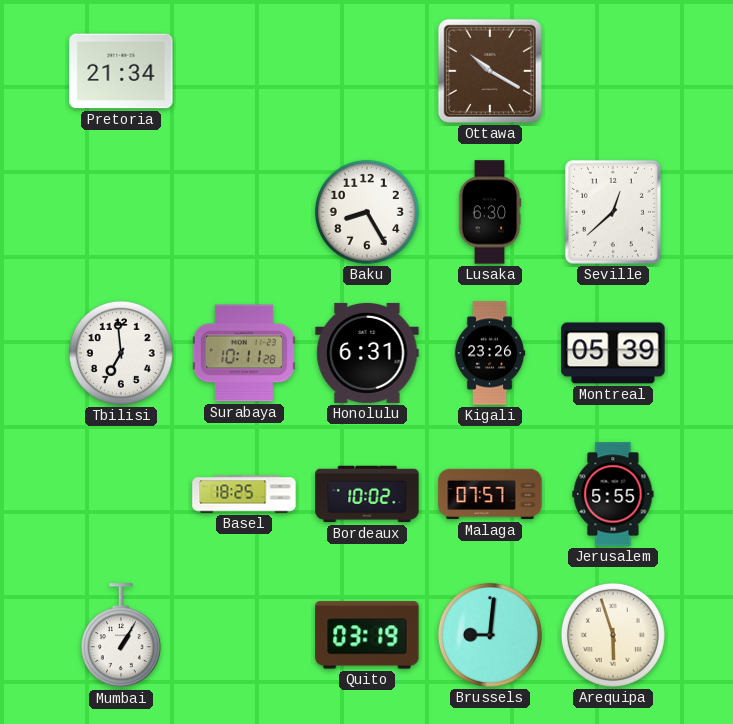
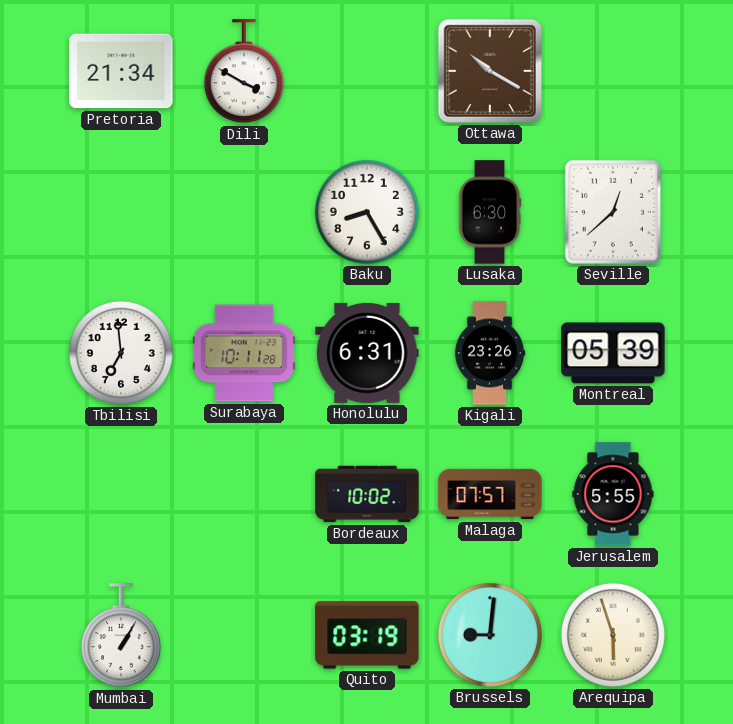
Dili: none -> 3:50 (244, 72)
Basel: 18:25 -> none (244, 494)
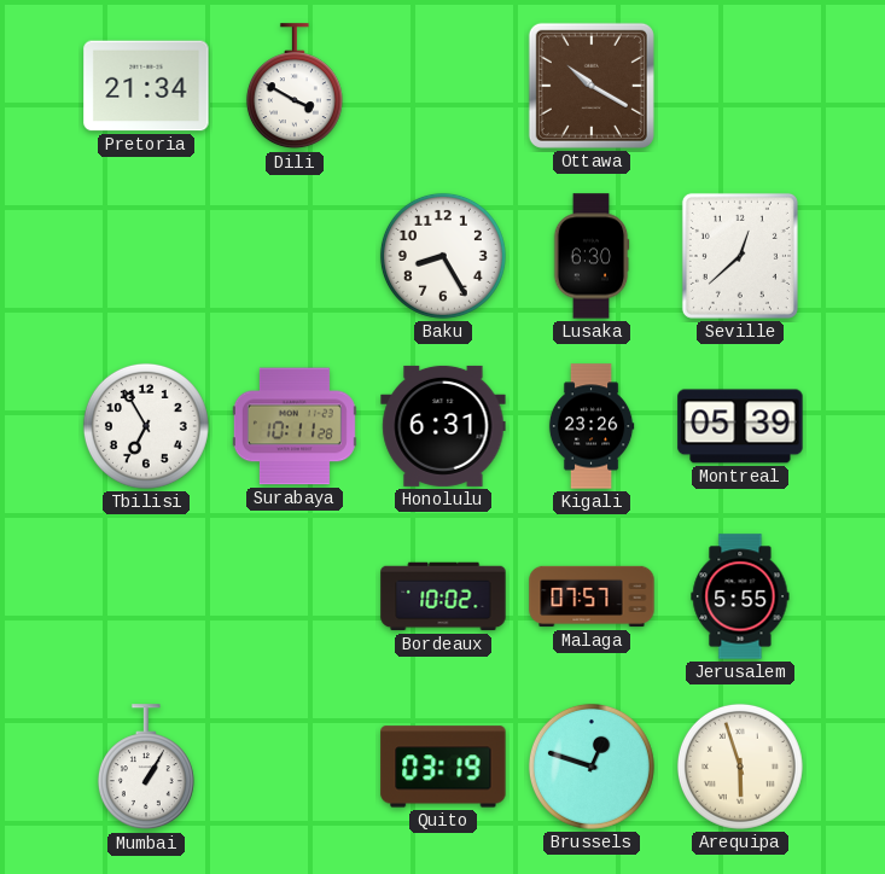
Tbilisi: 6:59 -> 6:55 (146, 426)
Brussels: 9:01 -> 12:48 (592, 767)
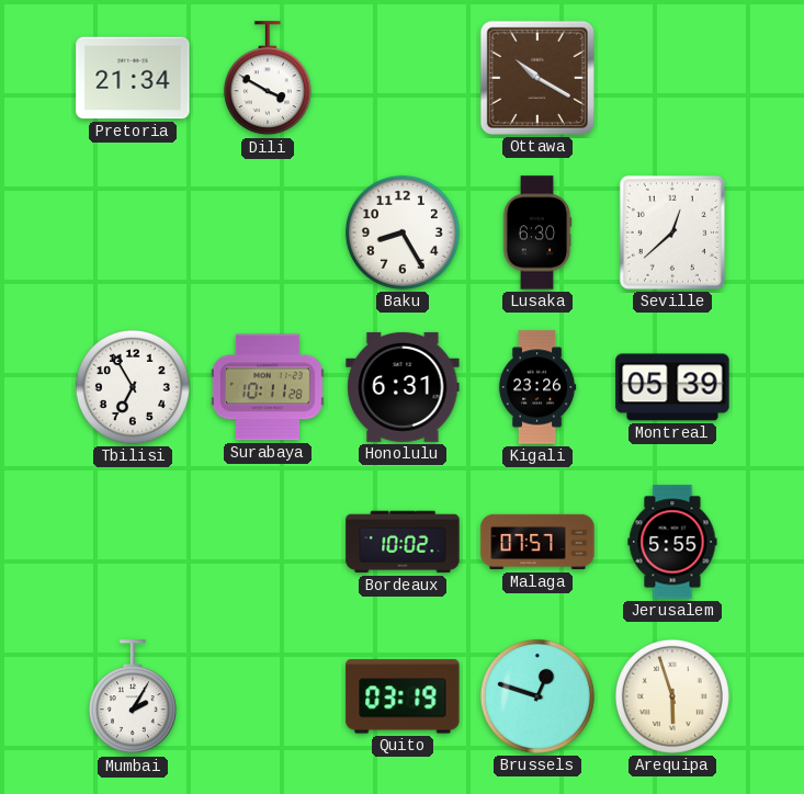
Mumbai: 1:05 -> 2:05 (133, 697)
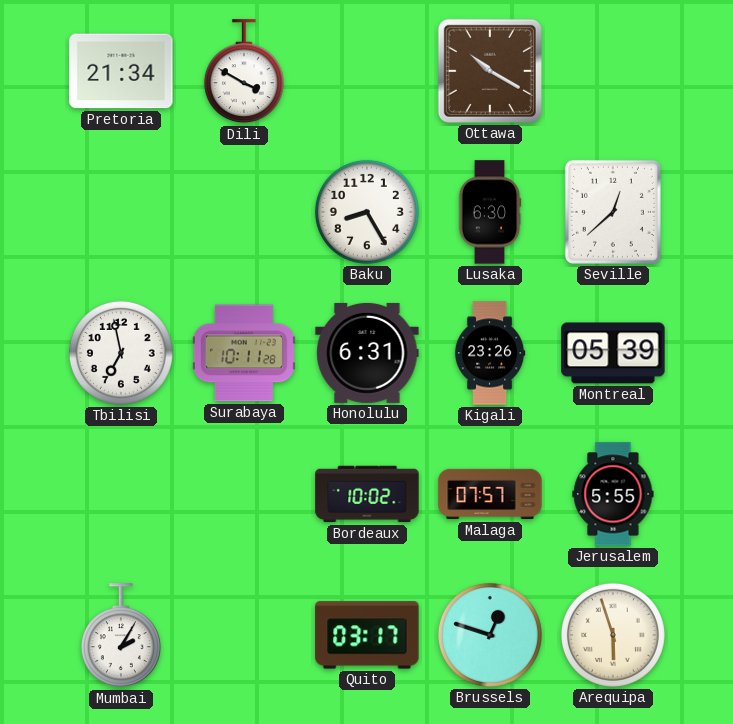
Tbilisi: 6:55 -> 6:58 (121, 353)
Quito: 03:19 -> 03:17 (367, 635)
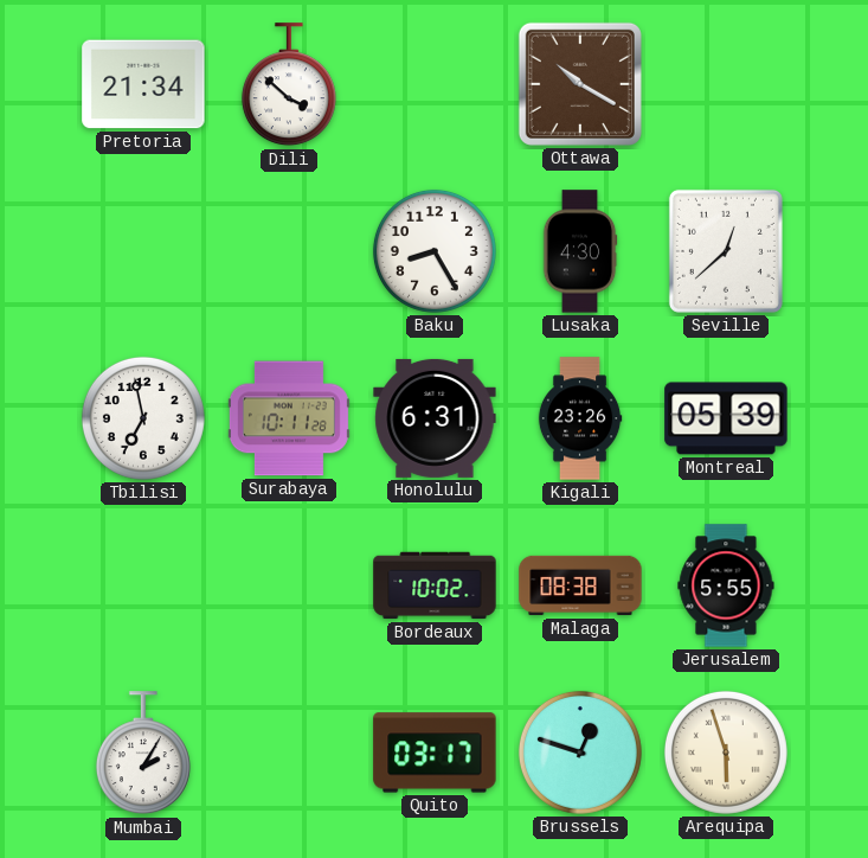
Dili: 3:50 -> 3:52 (289, 85)
Lusaka: 6:30 -> 4:30 (580, 251)
Malaga: 07:57 -> 08:38 (580, 585)
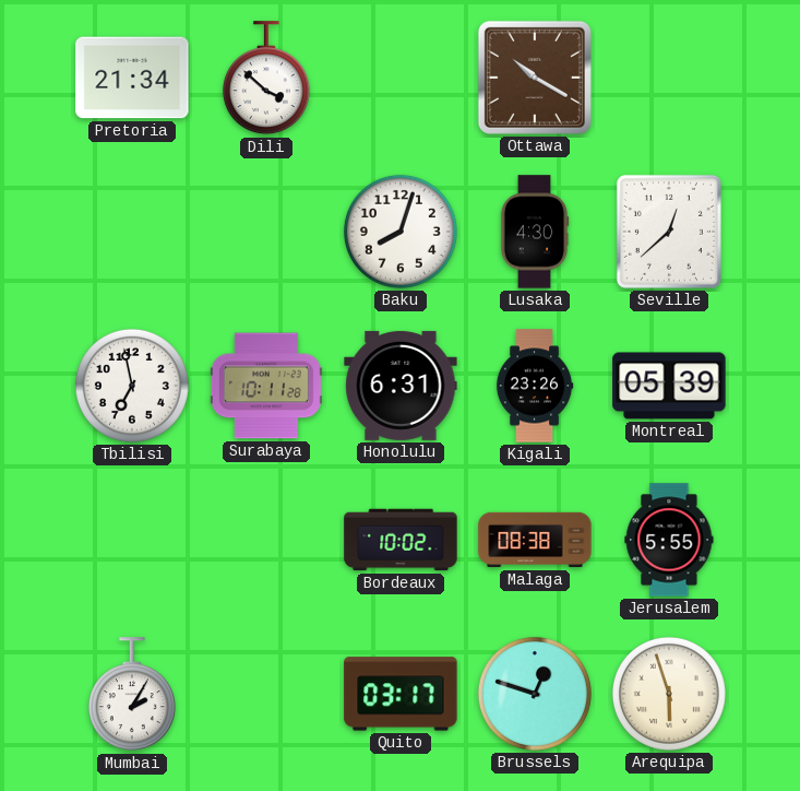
Baku: 8:25 -> 8:03 (401, 232)
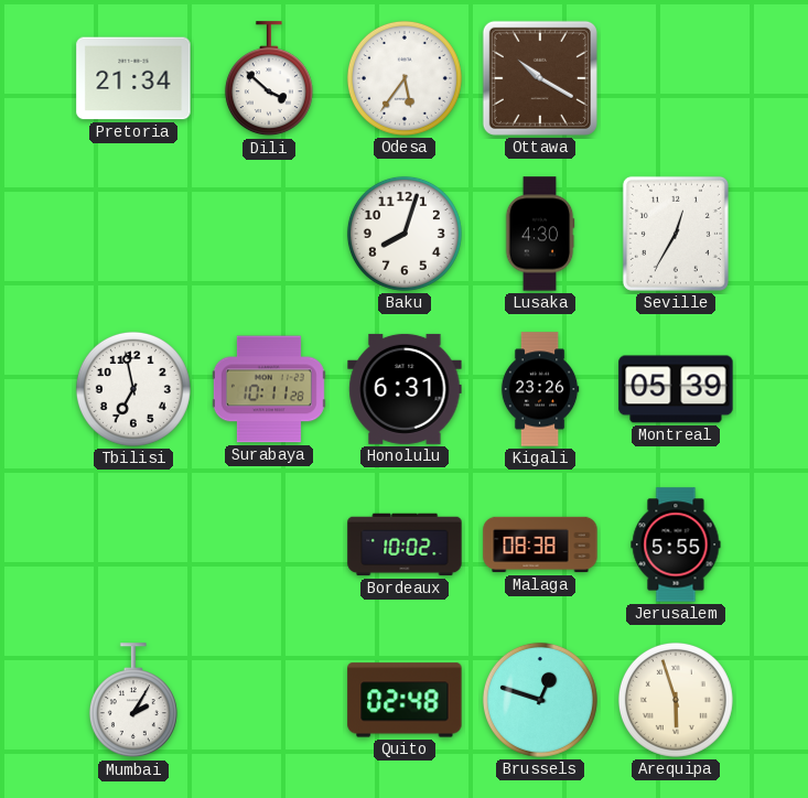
Odesa: none -> 5:36 (405, 78)
Seville: 12:38 -> 12:35 (676, 234)
Quito: 03:17 -> 02:48 (405, 700)
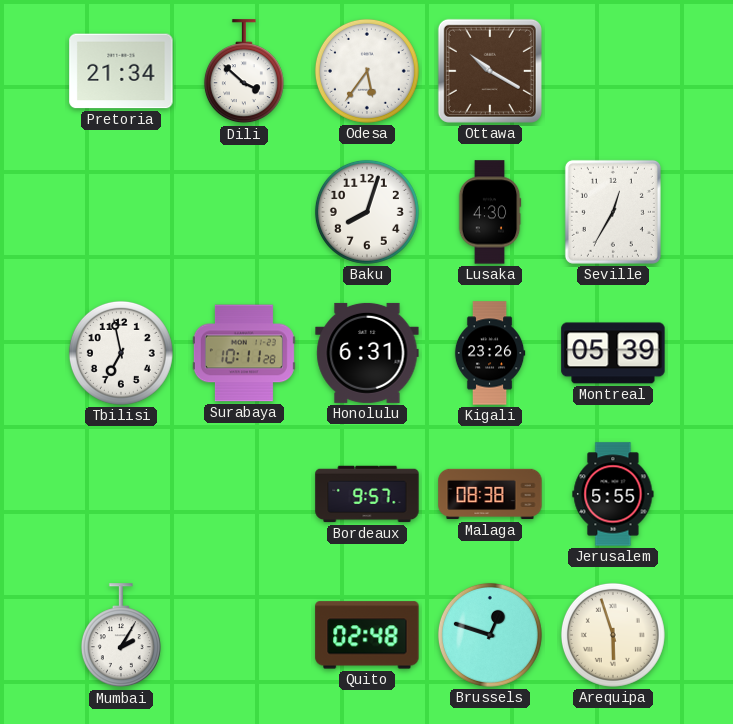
Bordeaux: 10:02 -> 9:57 (367, 494)
